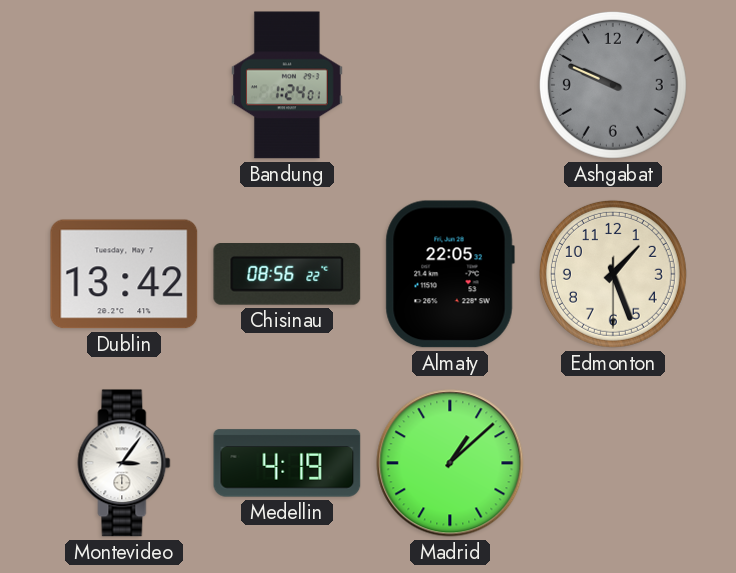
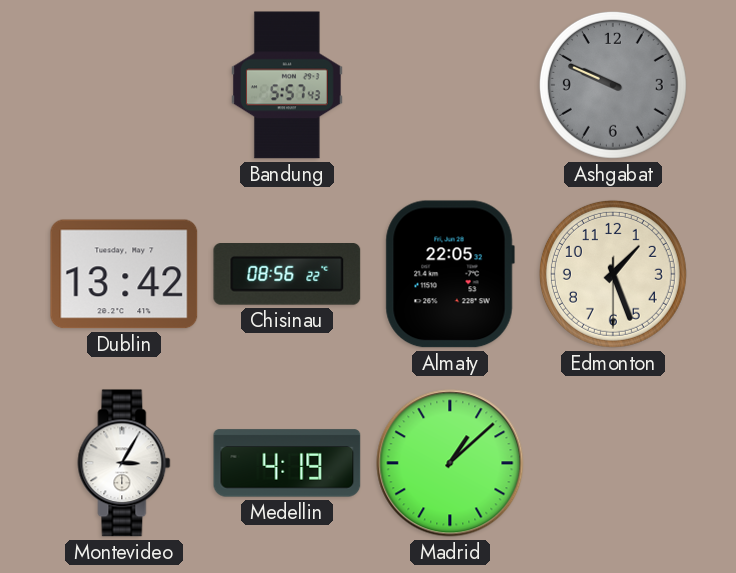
Bandung: 1:24 -> 5:57 (287, 85)
Montevideo: 3:06 -> 3:05 (124, 463)
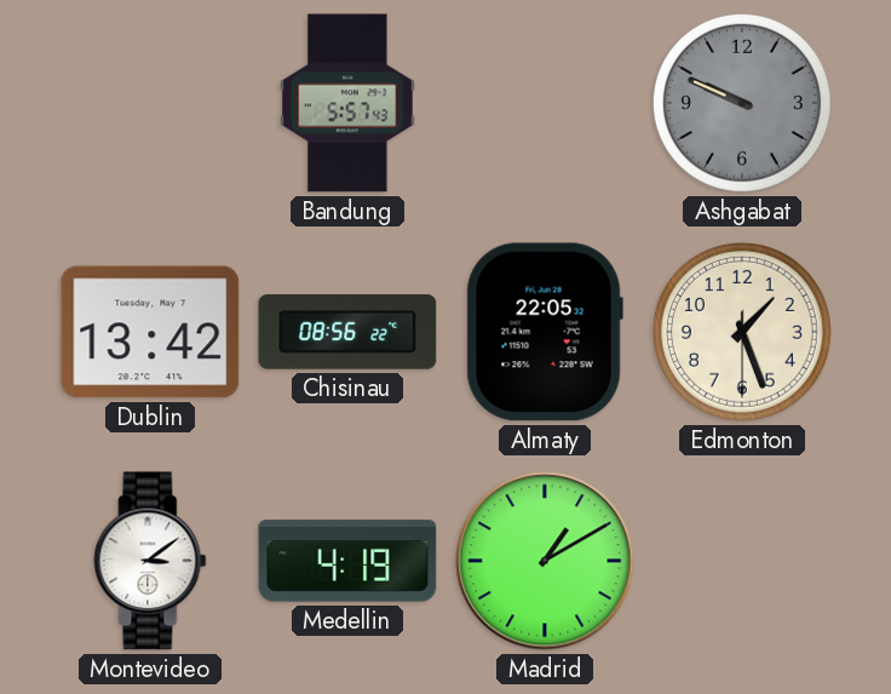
Montevideo: 3:05 -> 3:09 (150, 561)
Madrid: 1:08 -> 1:10 (545, 561)
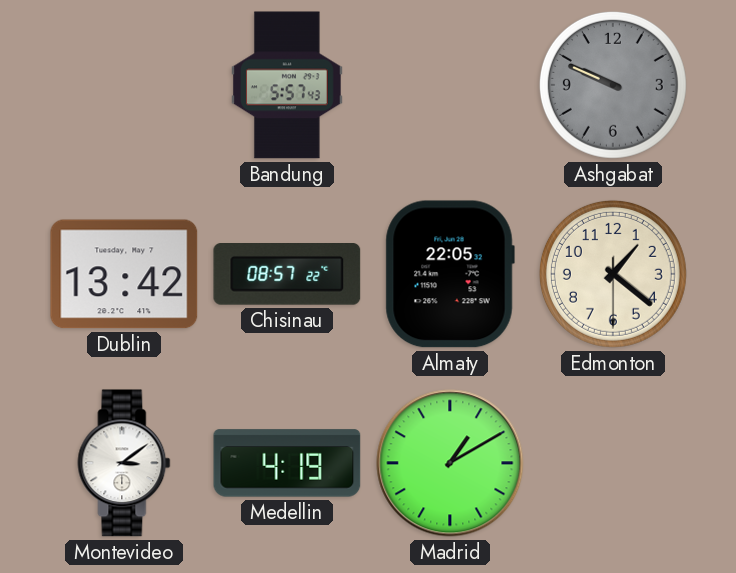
Chisinau: 08:56 -> 08:57 (287, 275)
Edmonton: 1:26 -> 1:21 (613, 274)
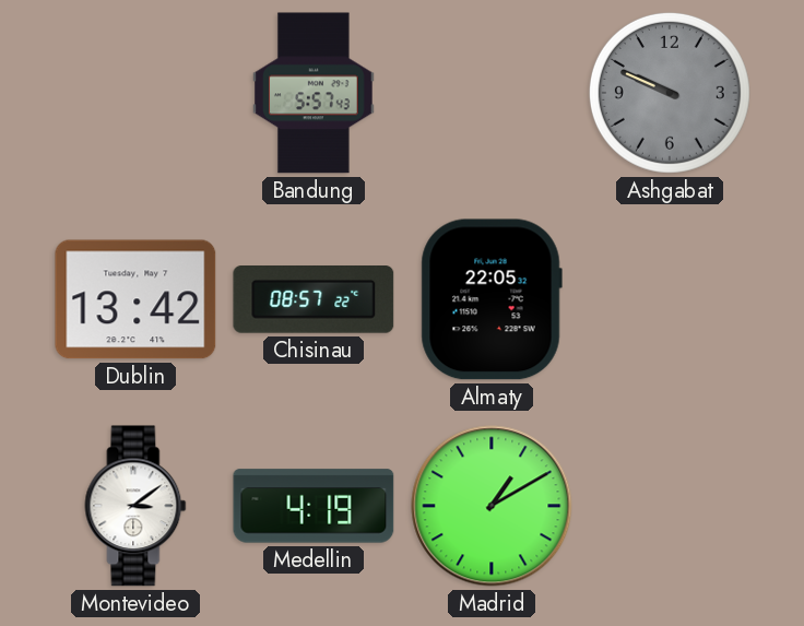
Edmonton: 1:21 -> none (613, 274)
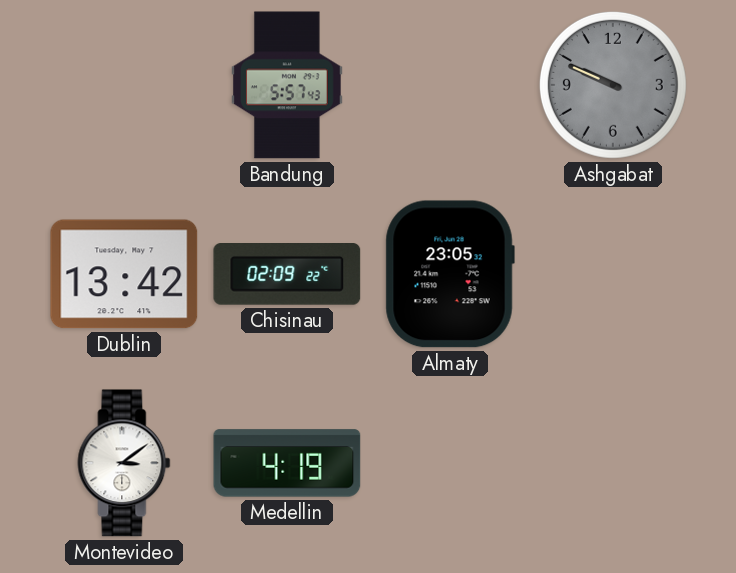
Chisinau: 08:57 -> 02:09 (287, 275)
Almaty: 22:05 -> 23:05 (450, 274)
Madrid: 1:10 -> none (492, 506)
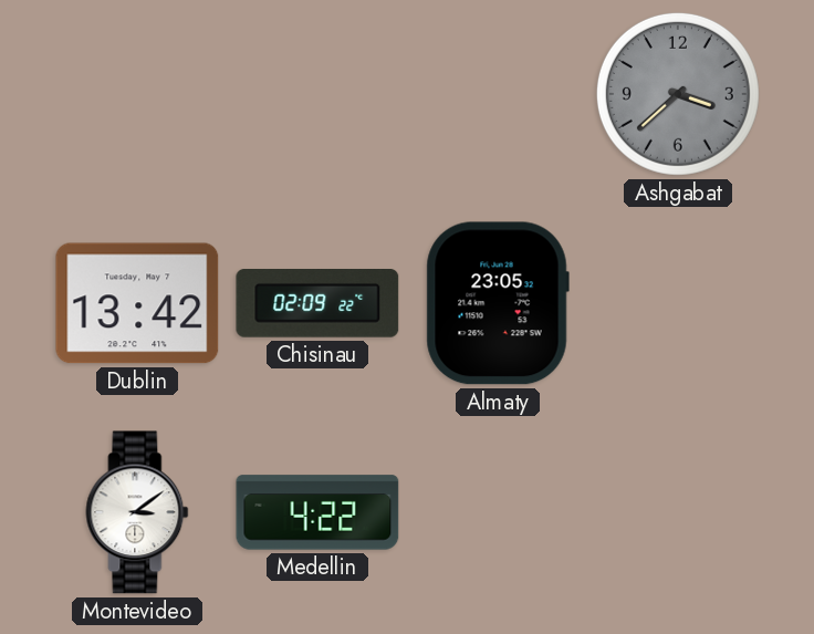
Bandung: 5:57 -> none (287, 85)
Ashgabat: 9:49 -> 3:38 (678, 94)
Medellin: 4:19 -> 4:22 (317, 512)
